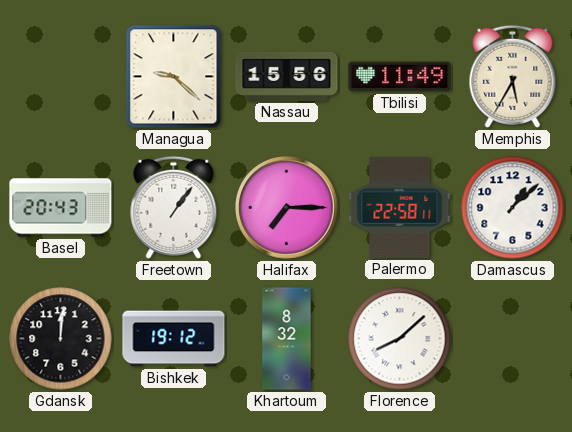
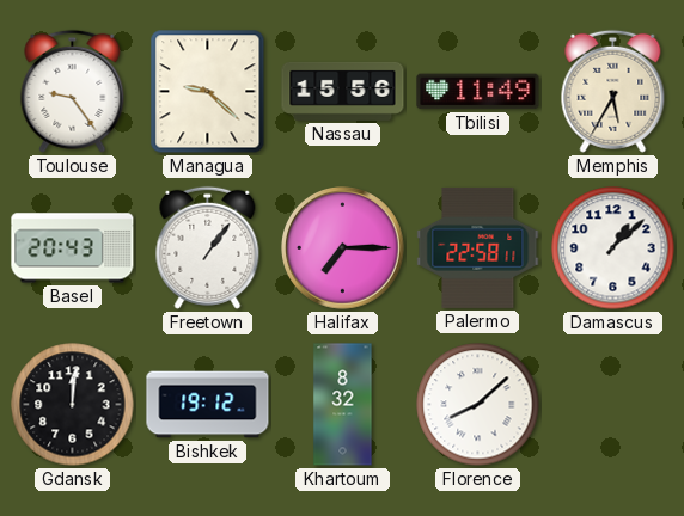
Toulouse: none -> 9:24 (73, 91)
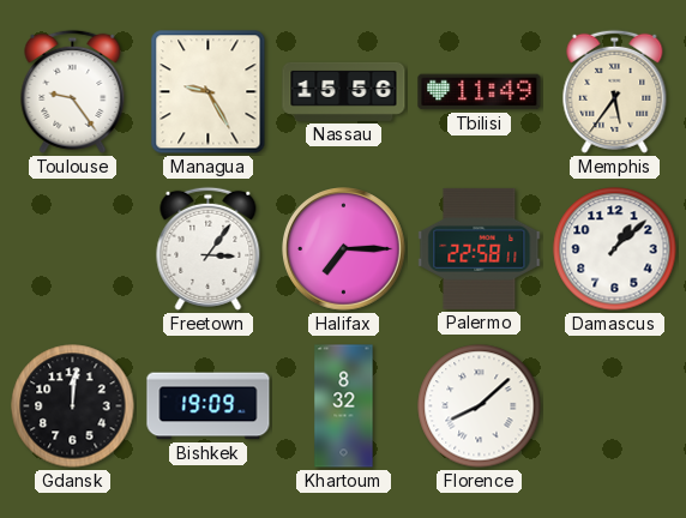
Managua: 9:22 -> 9:25 (209, 92)
Memphis: 5:35 -> 5:36 (615, 91)
Basel: 20:43 -> none (73, 248)
Freetown: 1:06 -> 3:06 (209, 248)
Bishkek: 19:12 -> 19:09 (209, 406)
